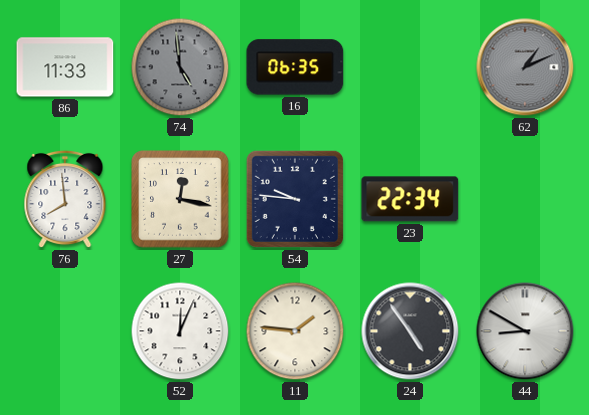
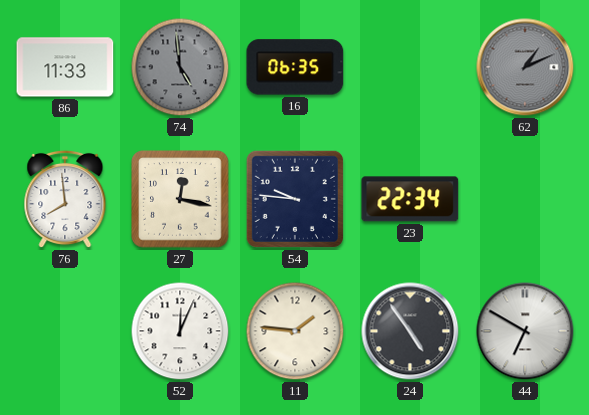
44: 8:50 -> 6:50 (525, 331)
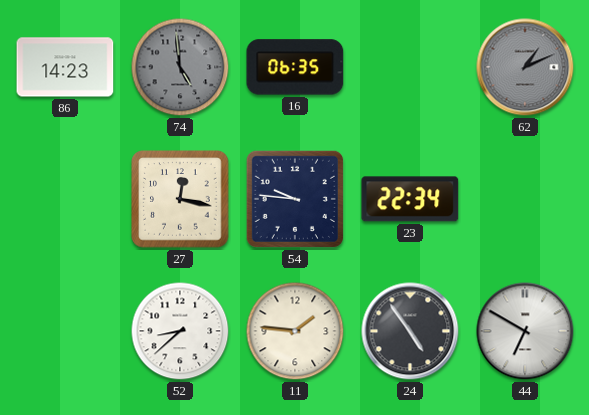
86: 11:33 -> 14:23 (65, 67)
76: 7:59 -> none (65, 199)
52: 12:04 -> 8:38 (180, 331)
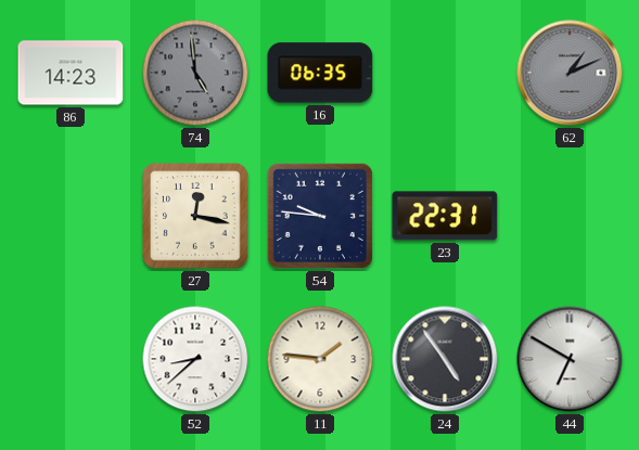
23: 22:34 -> 22:31 (445, 216)
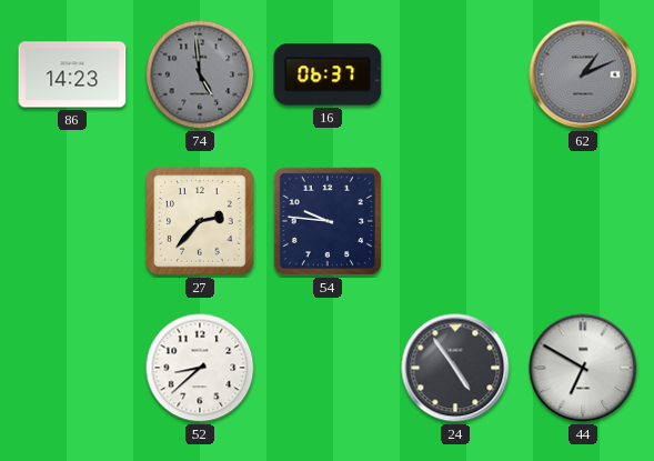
16: 06:35 -> 06:37 (328, 74)
27: 12:17 -> 2:37 (200, 221)
23: 22:31 -> none (445, 216)
11: 1:46 -> none (320, 359)
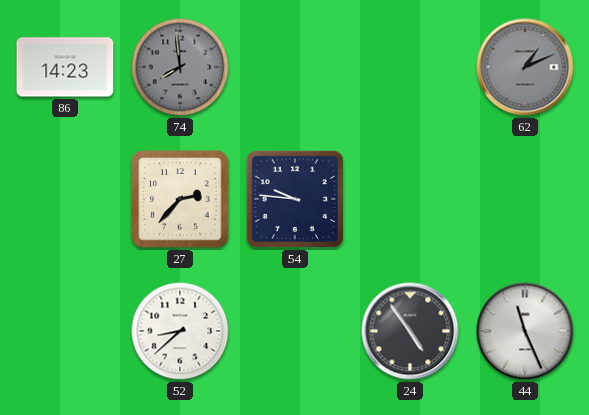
74: 4:59 -> 7:59 (180, 67)
16: 06:37 -> none (328, 74)
44: 6:50 -> 11:26 (525, 331)
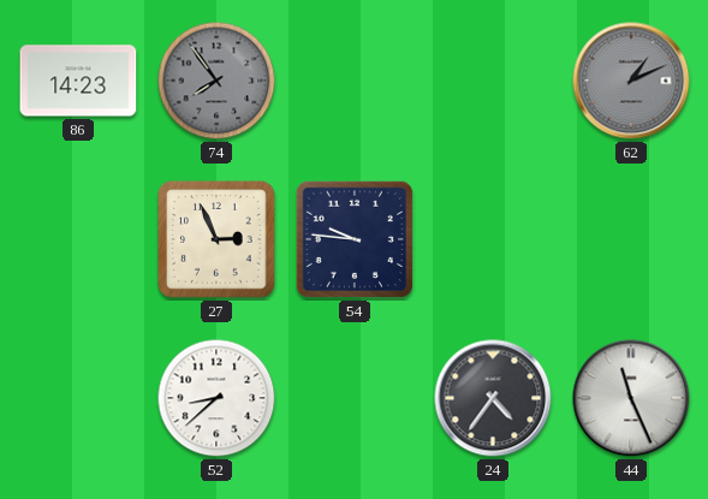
74: 7:59 -> 7:54 (216, 81)
27: 2:37 -> 2:56 (216, 239)
24: 4:54 -> 4:36 (493, 398)
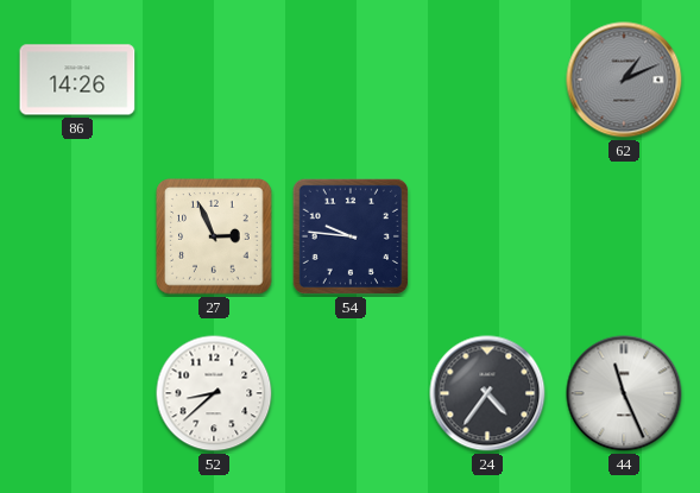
86: 14:23 -> 14:26 (77, 80)
74: 7:54 -> none (216, 81)
